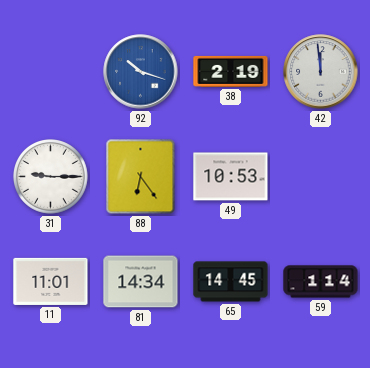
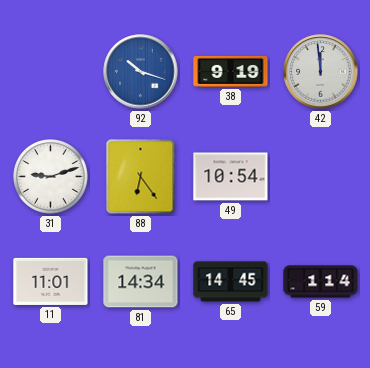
38: 2:19 -> 9:19 (231, 71)
31: 9:15 -> 9:12 (51, 177)
49: 10:53 -> 10:54 (231, 177)
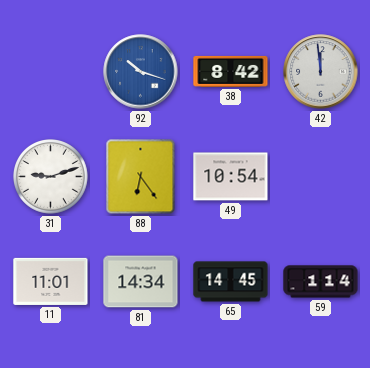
38: 9:19 -> 8:42 (231, 71)
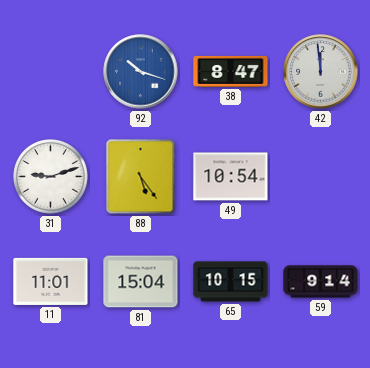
38: 8:42 -> 8:47 (231, 71)
88: 6:24 -> 5:24 (141, 177)
81: 14:34 -> 15:04 (141, 282)
65: 14:45 -> 10:15 (231, 282)
59: 1:14 -> 9:14 (321, 282)
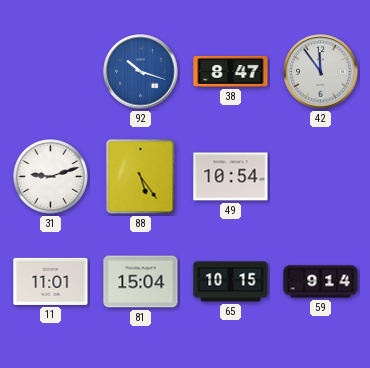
42: 11:59 -> 11:54 (321, 72)
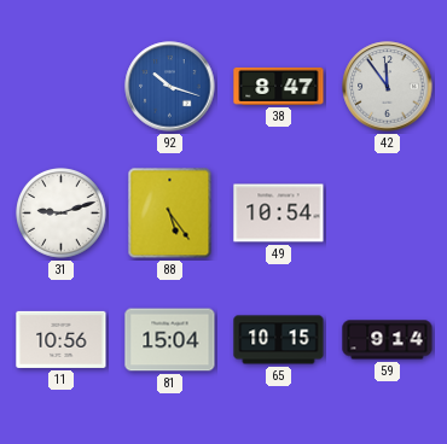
11: 11:01 -> 10:56 (62, 339)
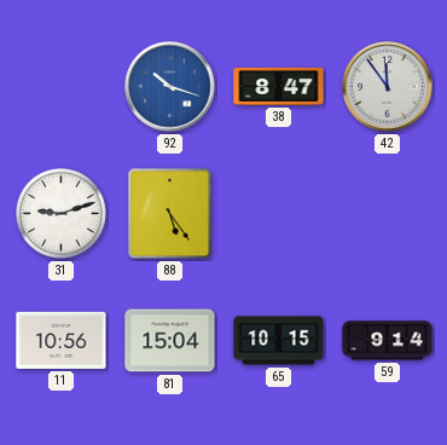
49: 10:54 -> none (279, 214)
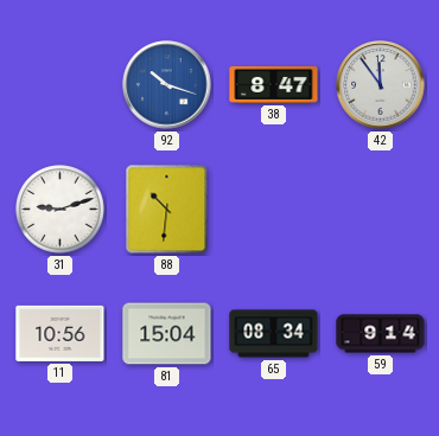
88: 5:24 -> 10:31 (167, 210)
65: 10:15 -> 08:34 (274, 334)
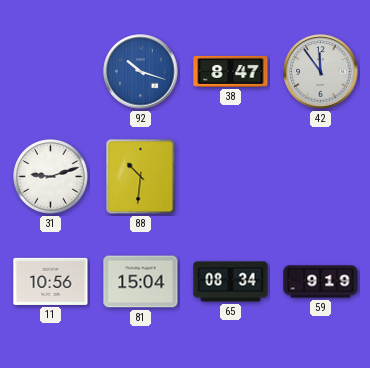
59: 9:14 -> 9:19 (321, 282)
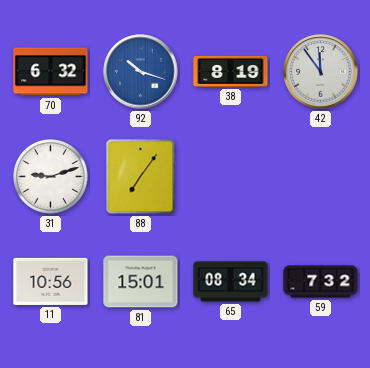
70: none -> 6:32 (51, 72)
38: 8:47 -> 8:19 (231, 71)
88: 10:31 -> 7:06 (141, 177)
81: 15:04 -> 15:01 (141, 282)
59: 9:19 -> 7:32 (321, 282)
